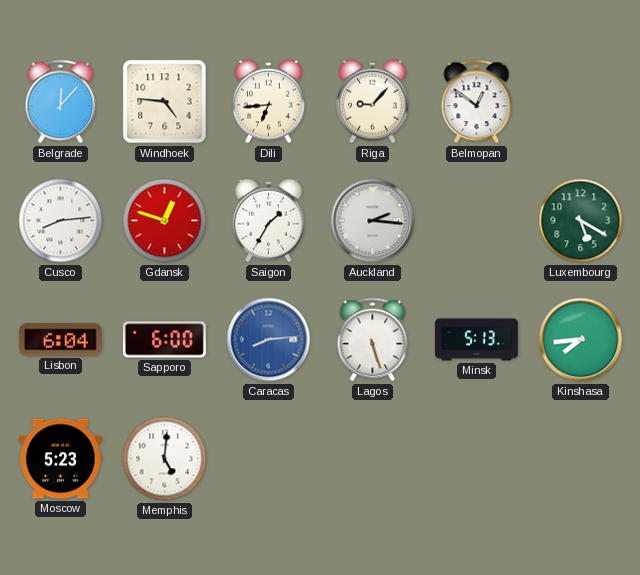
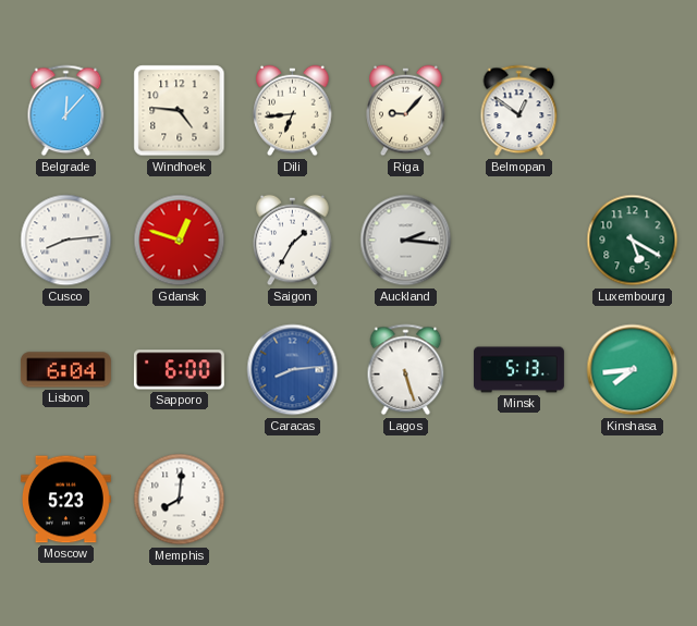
Memphis: 5:01 -> 8:01 (180, 500)
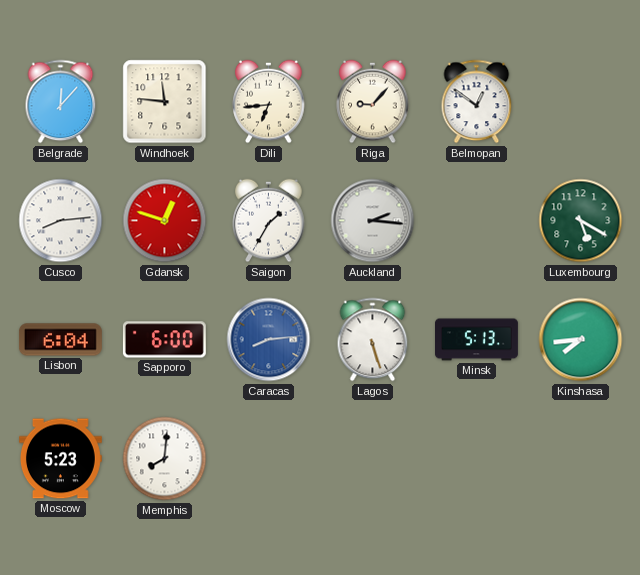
Windhoek: 4:46 -> 11:46 (165, 102)
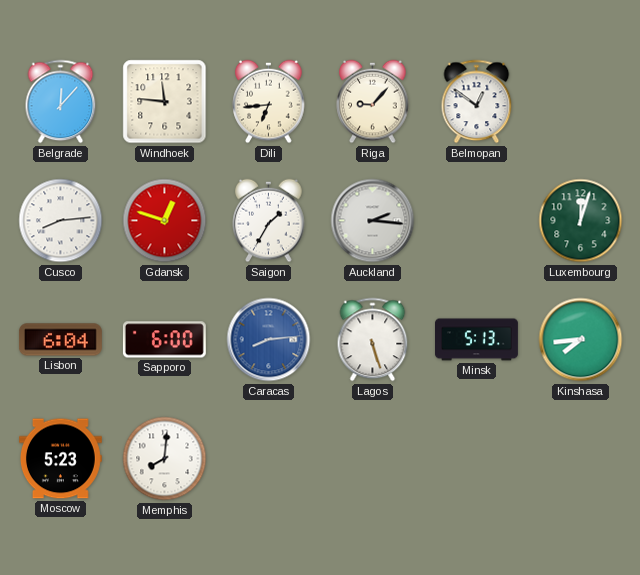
Luxembourg: 5:20 -> 12:03 (581, 221)
